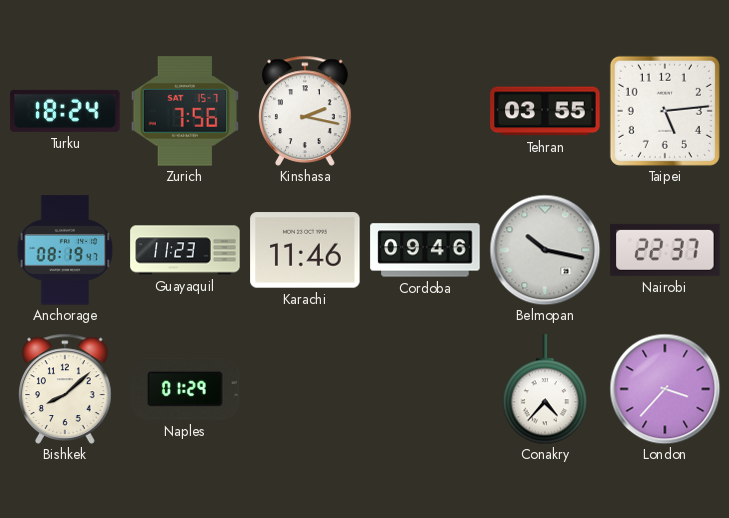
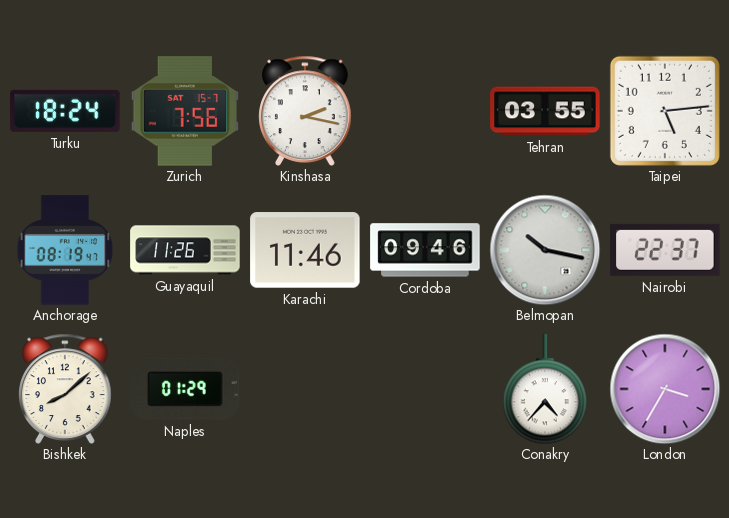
Guayaquil: 11:23 -> 11:26 (185, 250)
London: 3:37 -> 3:35 (665, 389)
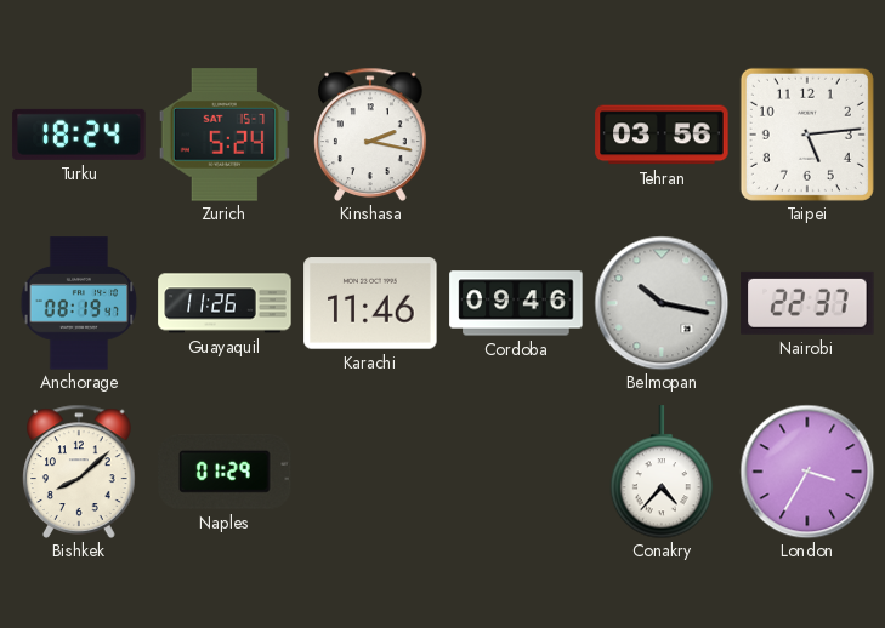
Zurich: 7:56 -> 5:24 (225, 135)
Tehran: 03:55 -> 03:56 (662, 135)
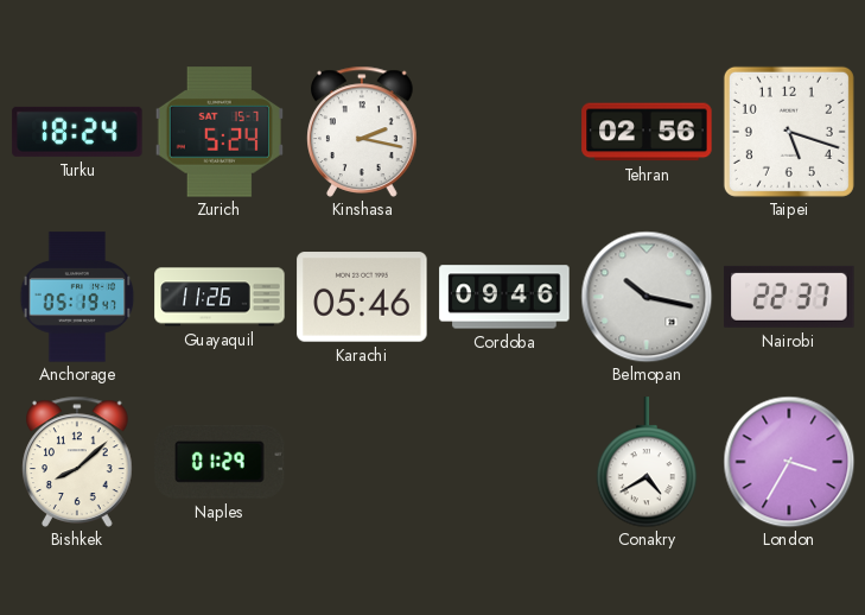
Tehran: 03:56 -> 02:56 (647, 132)
Taipei: 5:14 -> 5:18 (789, 132)
Anchorage: 08:19 -> 05:19 (77, 297)
Karachi: 11:46 -> 05:46 (362, 297)
Conakry: 4:37 -> 4:40 (647, 462)
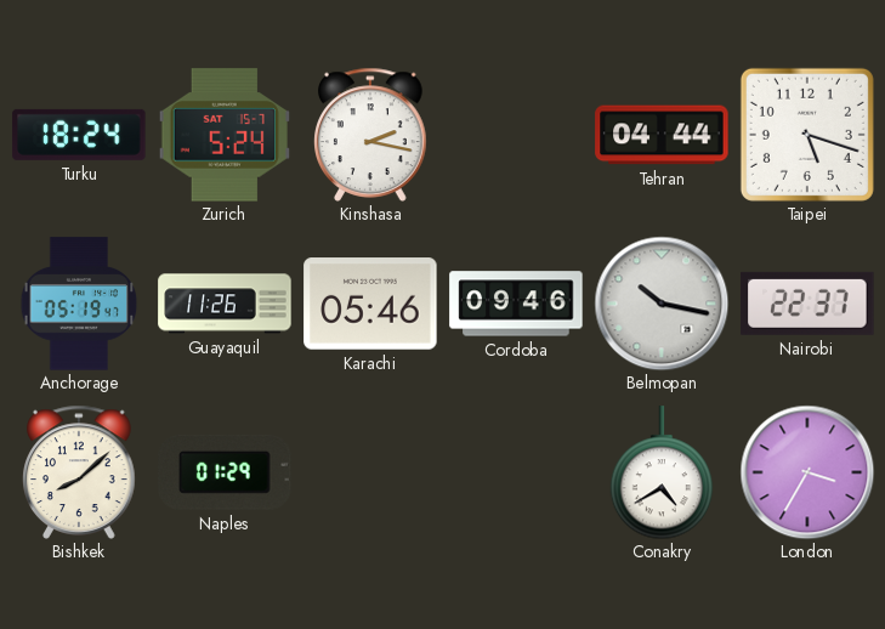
Tehran: 02:56 -> 04:44 (662, 135)
